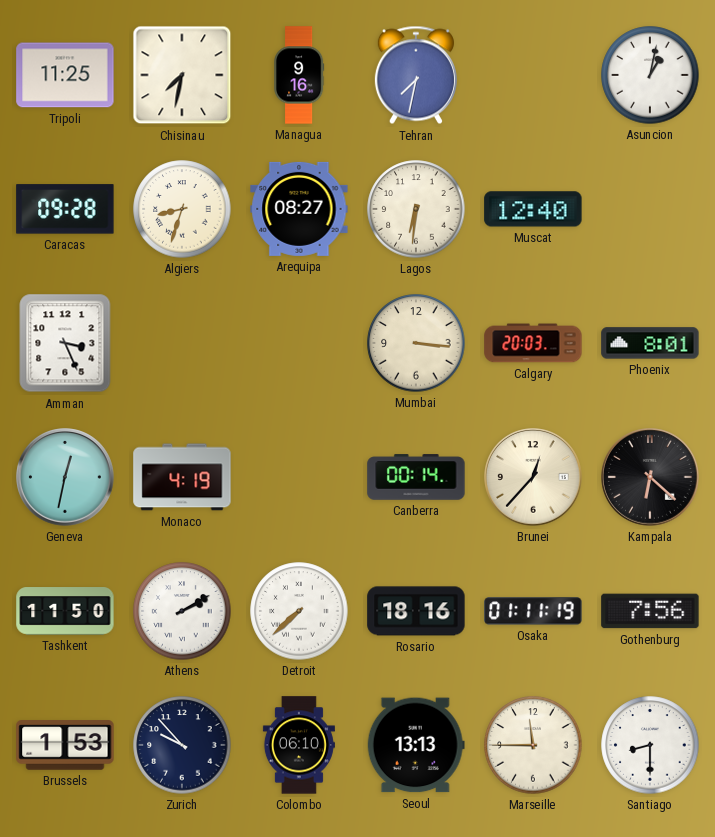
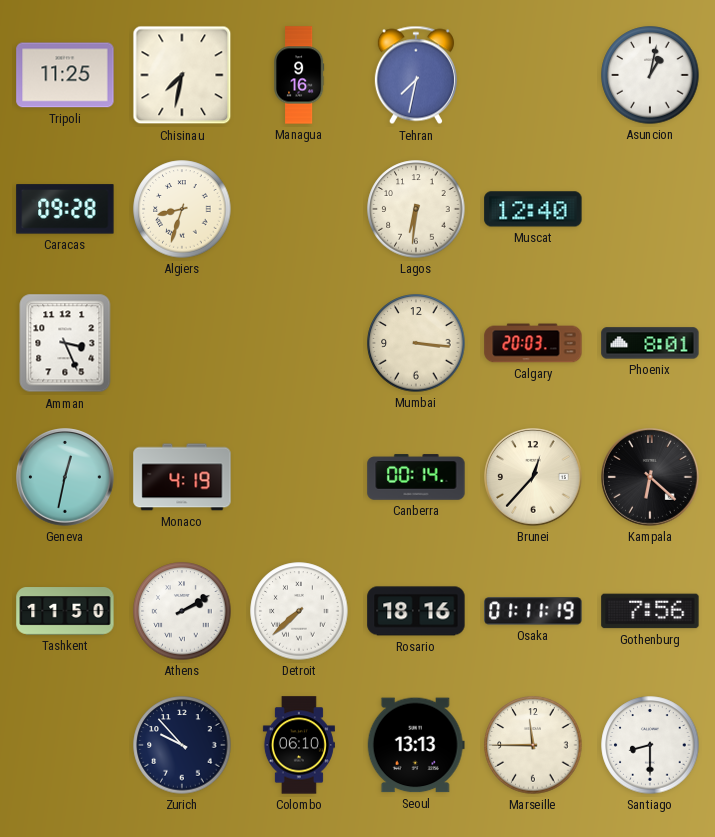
Arequipa: 08:27 -> none (299, 209)
Brussels: 1:53 -> none (65, 745)
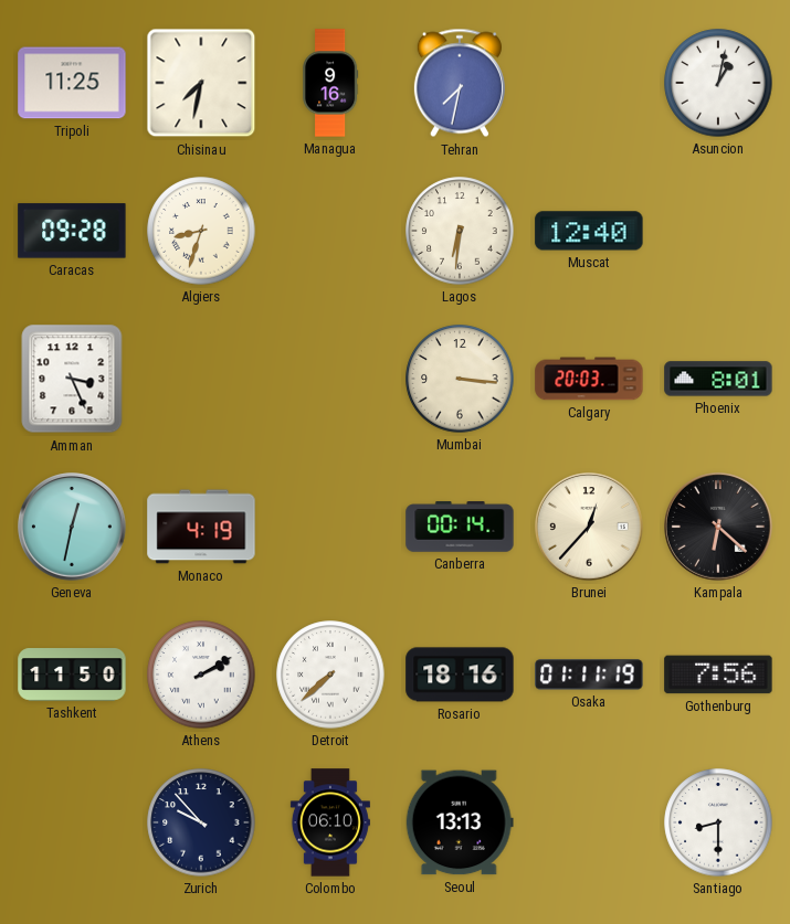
Marseille: 11:45 -> none (533, 745)
